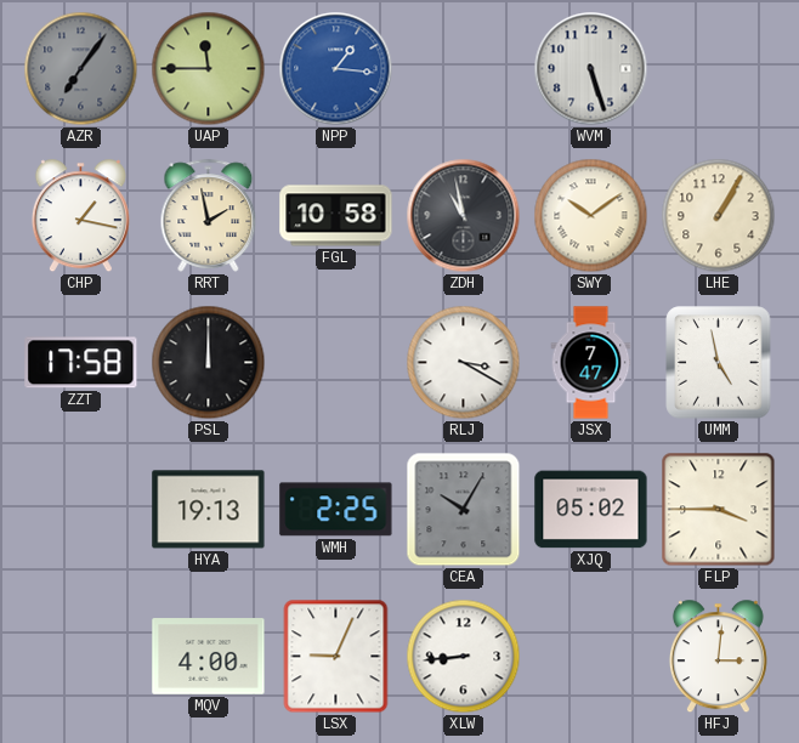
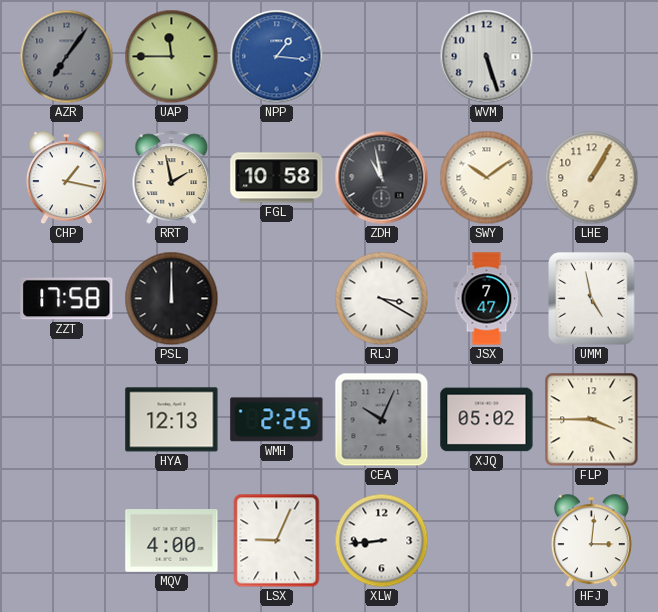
HYA: 19:13 -> 12:13 (172, 420)
CEA: 10:05 -> 10:04 (382, 420)
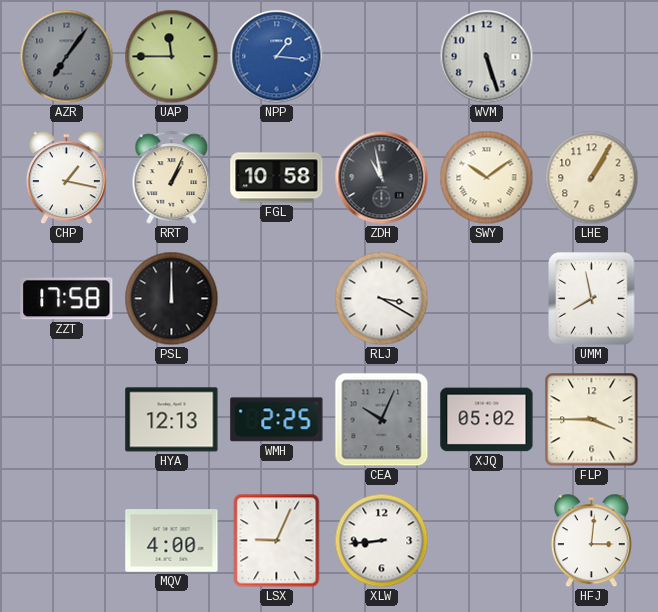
RRT: 1:58 -> 1:04 (172, 177)
JSX: 7:47 -> none (487, 299)
UMM: 4:58 -> 7:58 (592, 299)
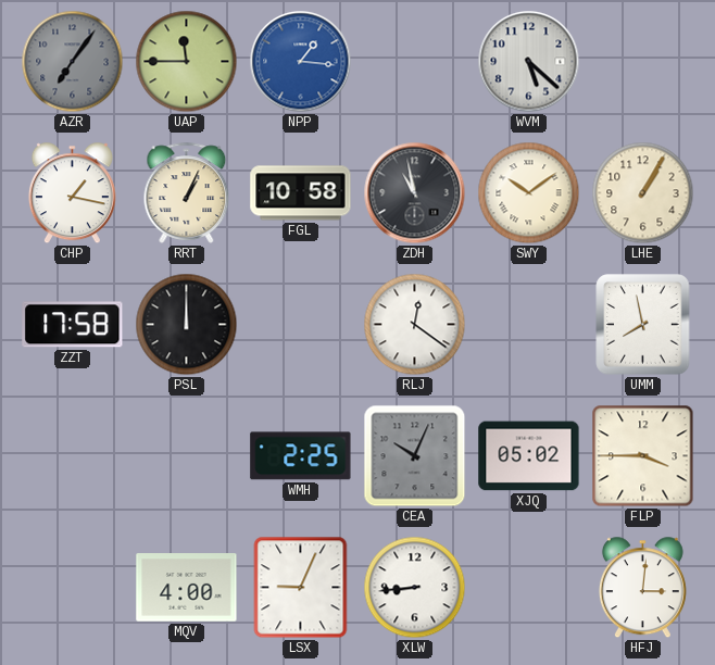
WVM: 5:27 -> 5:22 (529, 62)
RLJ: 3:20 -> 12:21 (415, 325)
HYA: 12:13 -> none (172, 420)
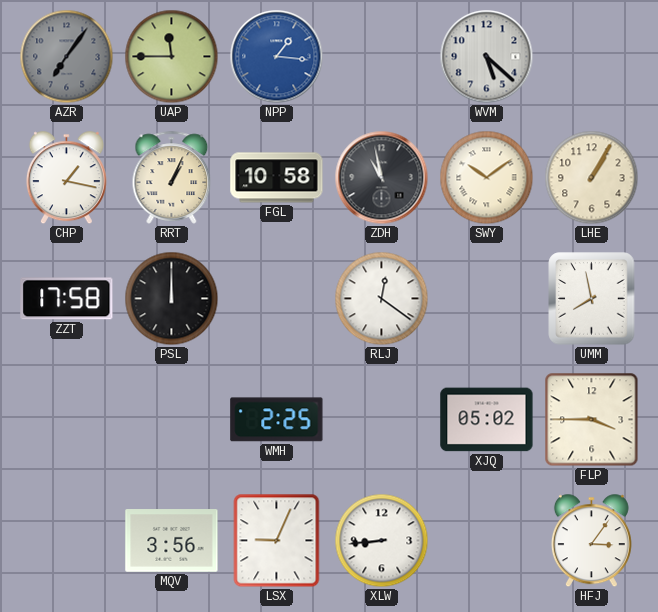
CEA: 10:04 -> none (415, 456)
MQV: 4:00 -> 3:56 (172, 541)
HFJ: 3:01 -> 3:06 (591, 541)
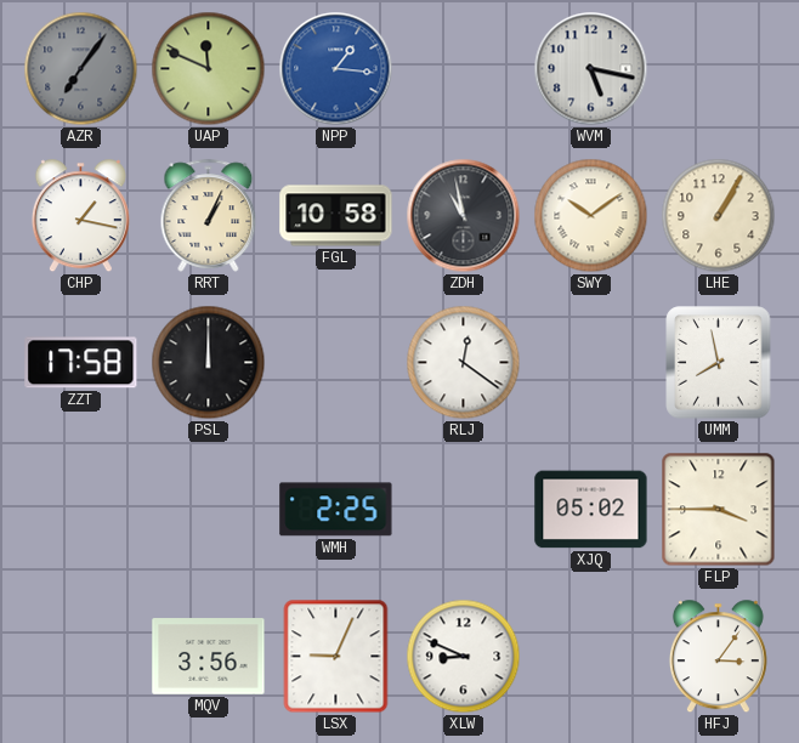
UAP: 11:45 -> 11:49 (209, 69)
WVM: 5:22 -> 5:17 (591, 69)
XLW: 8:44 -> 8:49 (464, 657)
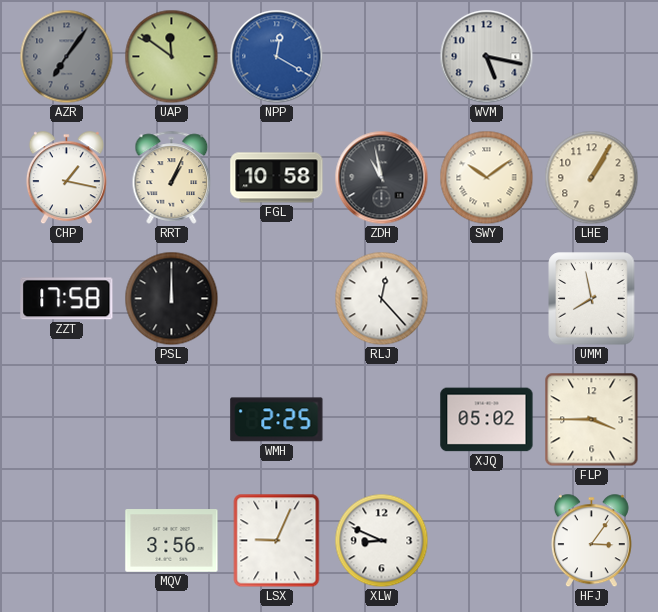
UAP: 11:49 -> 11:51 (172, 57)
NPP: 1:16 -> 12:20 (277, 57)
RLJ: 12:21 -> 12:23 (382, 299)
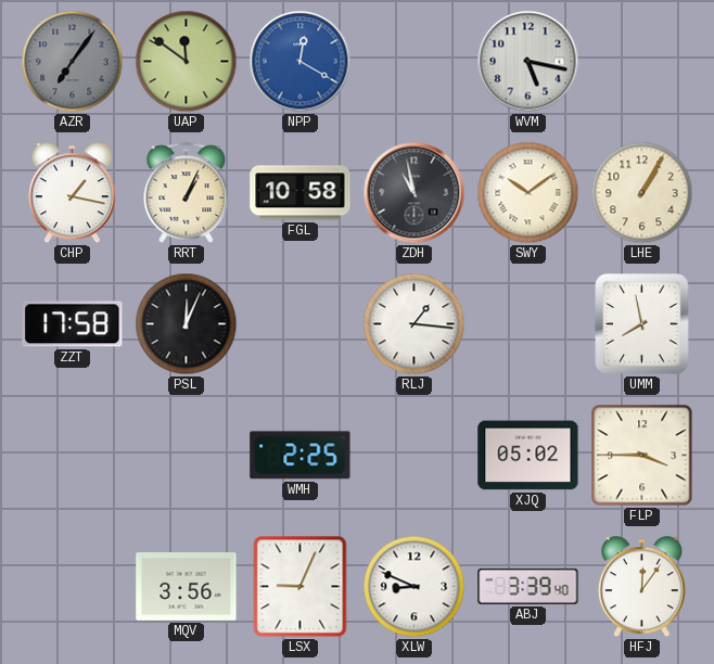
PSL: 12:00 -> 12:04 (187, 324)
RLJ: 12:23 -> 1:16 (415, 324)
ABJ: none -> 3:39 (528, 586)
HFJ: 3:06 -> 12:06 (641, 587)
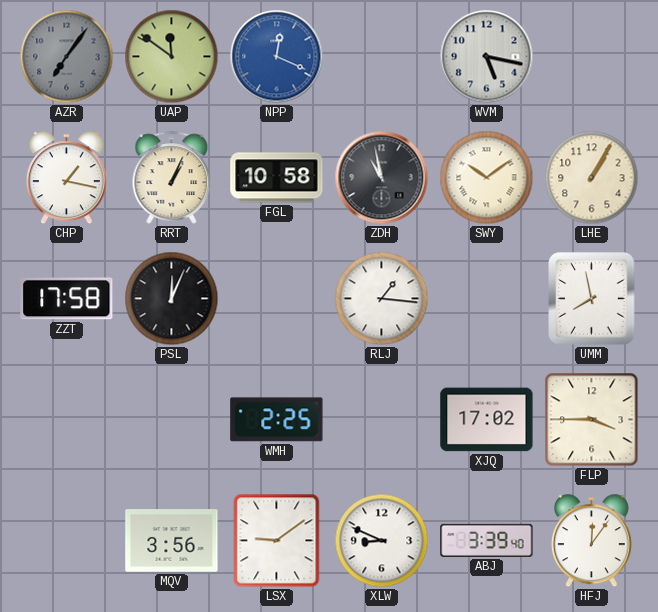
NPP: 12:20 -> 12:19 (277, 57)
XJQ: 05:02 -> 17:02 (487, 420)
LSX: 9:04 -> 9:09 (277, 541)
